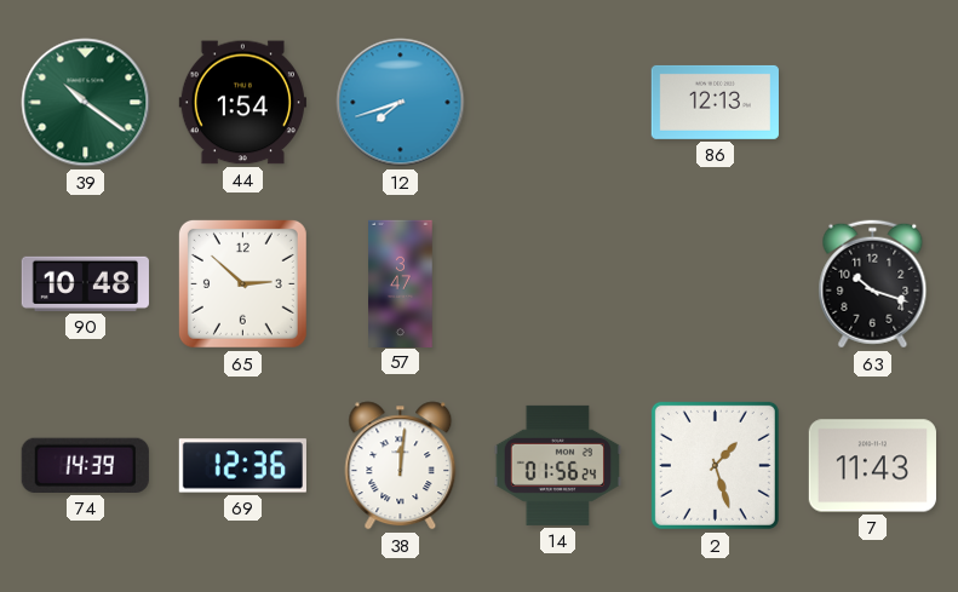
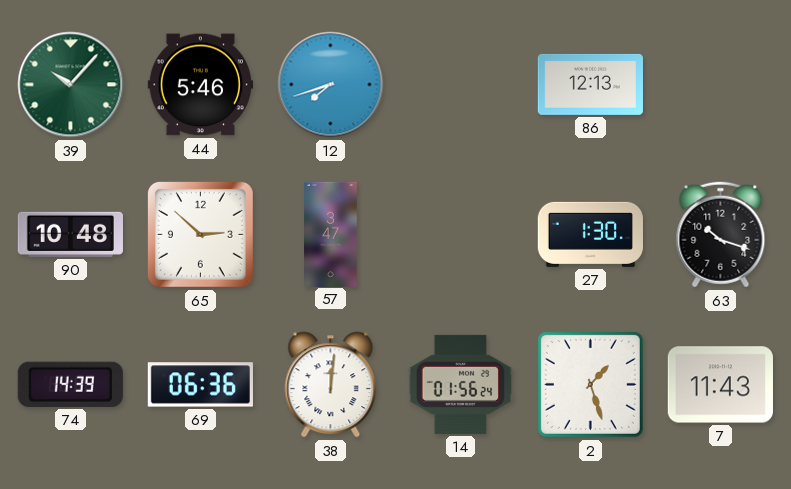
39: 10:21 -> 10:07 (71, 85)
44: 1:54 -> 5:46 (200, 85)
27: none -> 1:30 (590, 234)
69: 12:36 -> 06:36 (200, 385)
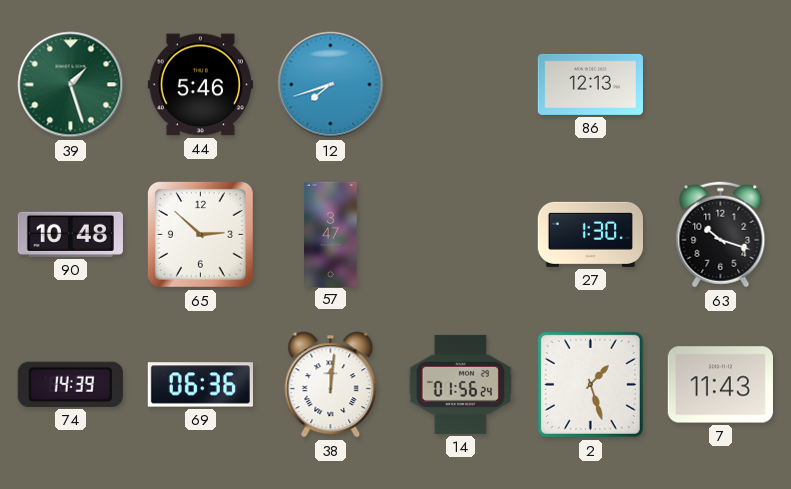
39: 10:07 -> 1:27 (71, 85)
